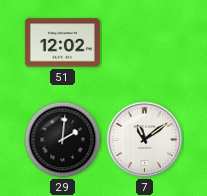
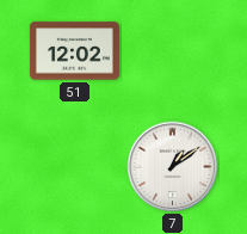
29: 2:01 -> none (63, 140)
7: 11:09 -> 1:09 (173, 167)
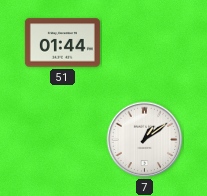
51: 12:02 -> 01:44 (62, 43)
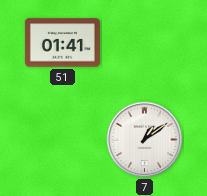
51: 01:44 -> 01:41 (62, 43)
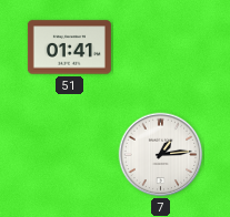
7: 1:09 -> 1:14 (161, 155)
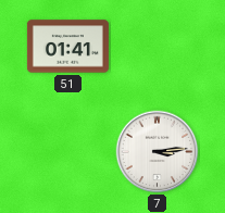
7: 1:14 -> 3:14 (158, 152)
